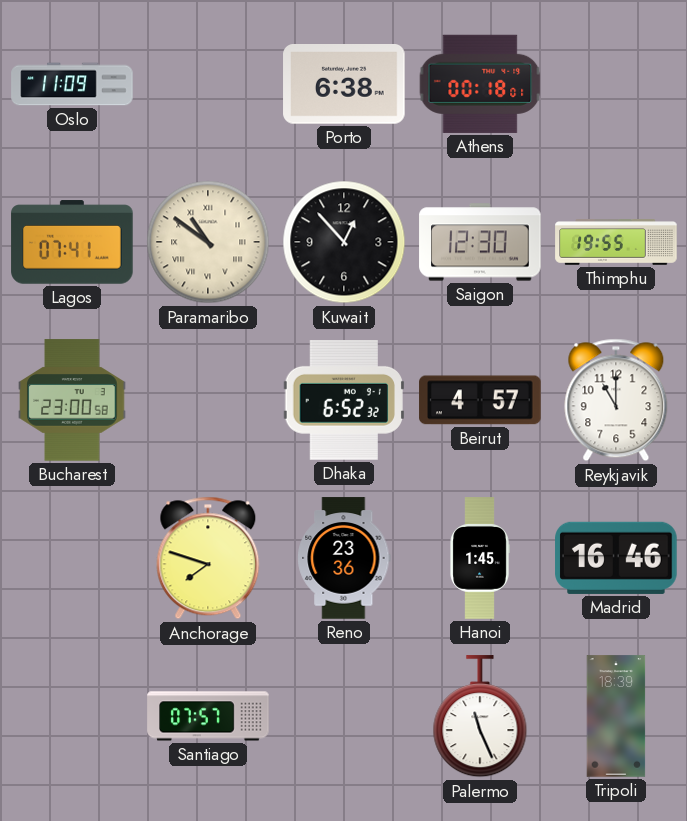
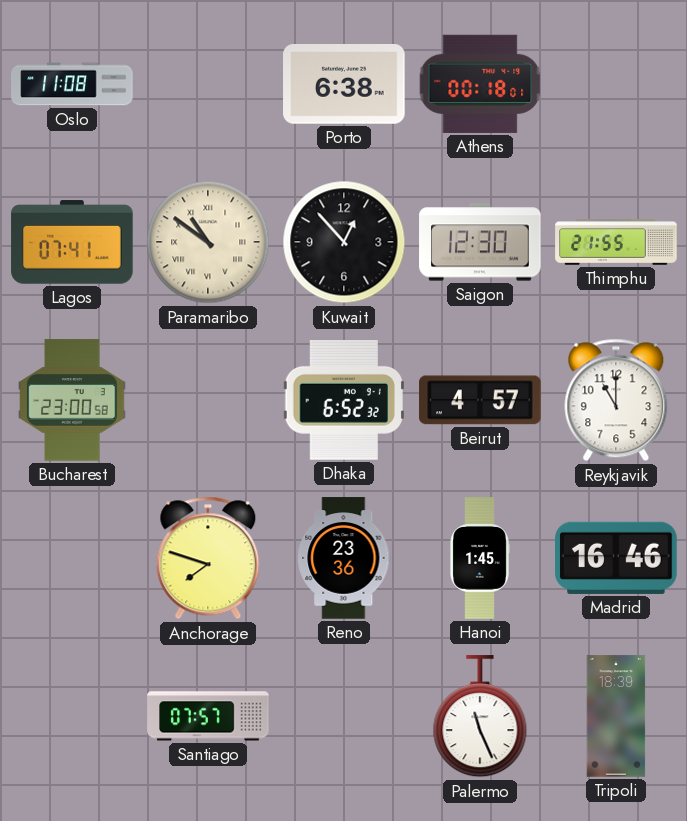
Oslo: 11:09 -> 11:08 (72, 84)
Thimphu: 19:55 -> 21:55 (616, 243)
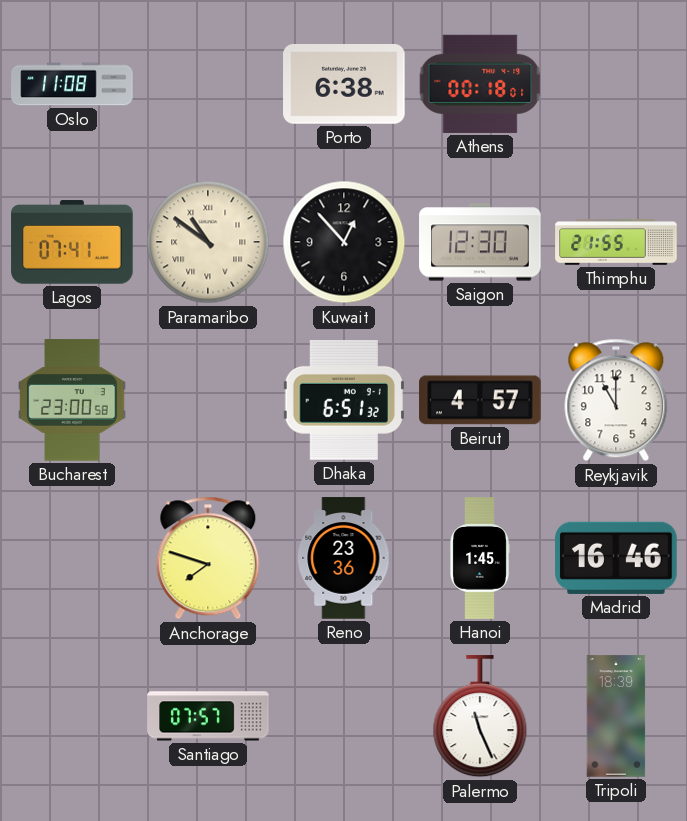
Dhaka: 6:52 -> 6:51 (344, 401)
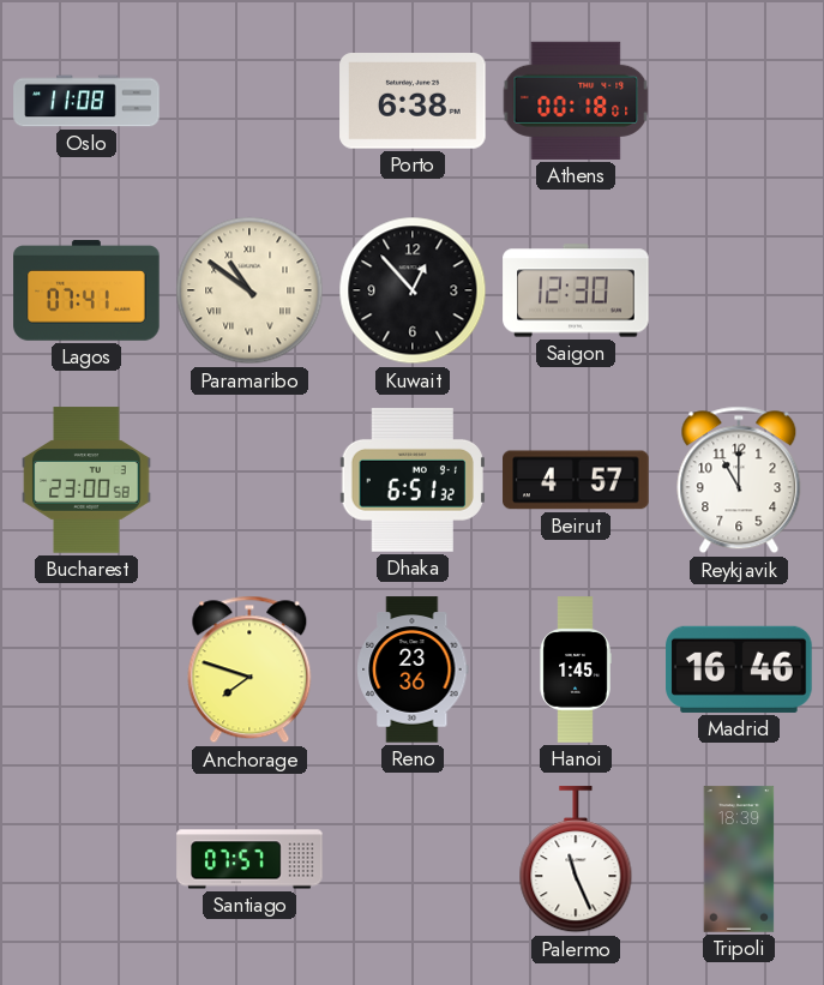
Thimphu: 21:55 -> none (616, 243)
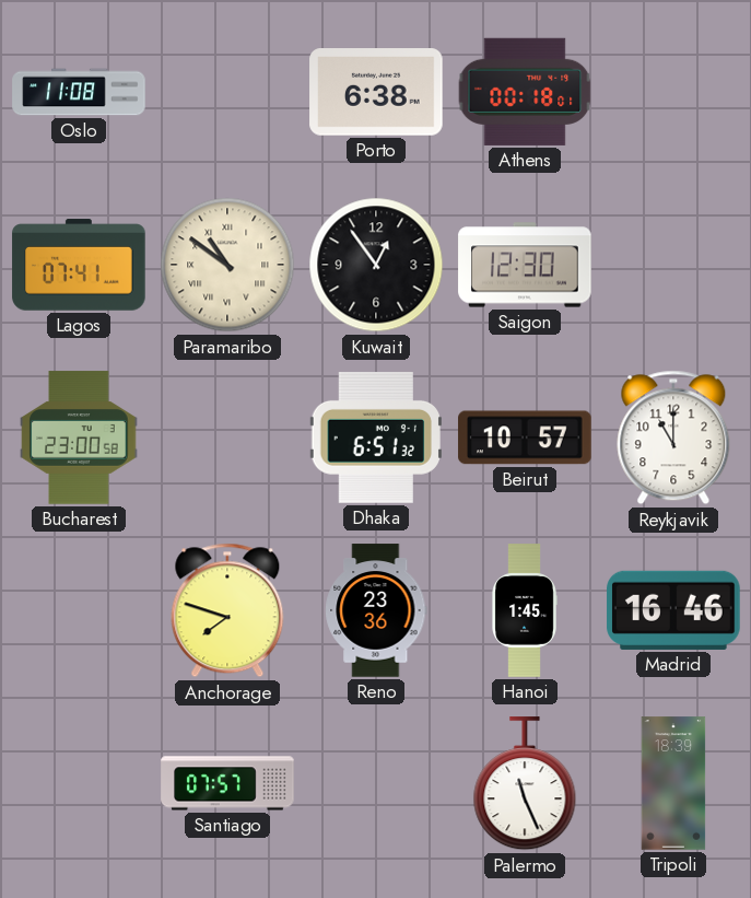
Kuwait: 12:53 -> 12:54 (376, 265)
Beirut: 4:57 -> 10:57 (525, 438)
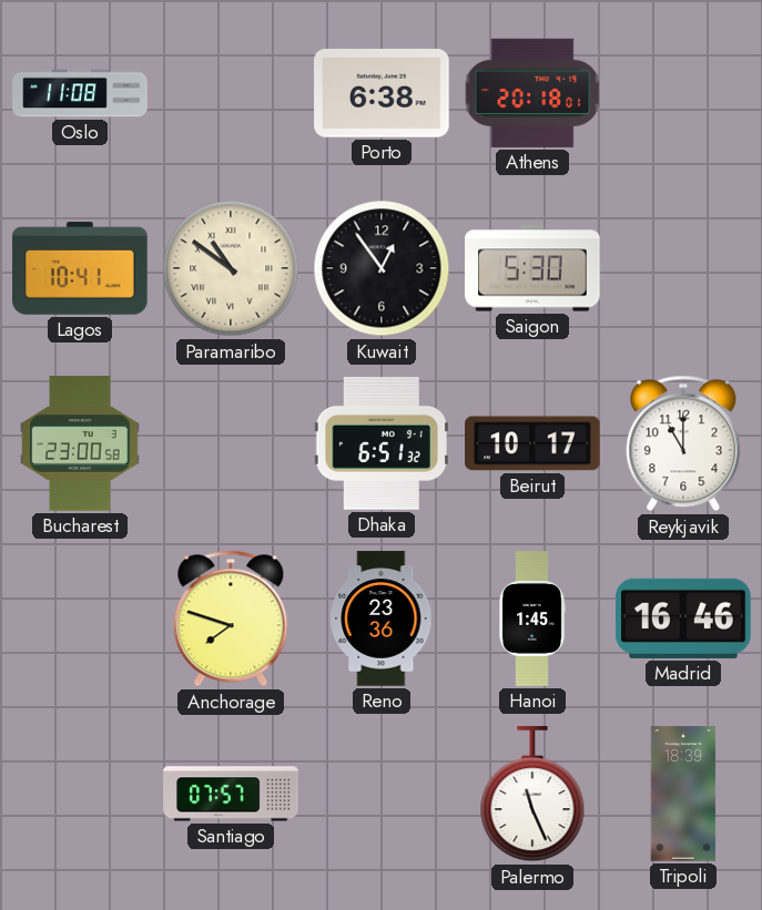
Athens: 00:18 -> 20:18 (532, 93)
Lagos: 07:41 -> 10:41 (80, 268)
Saigon: 12:30 -> 5:30 (532, 268)
Beirut: 10:57 -> 10:17 (532, 443)
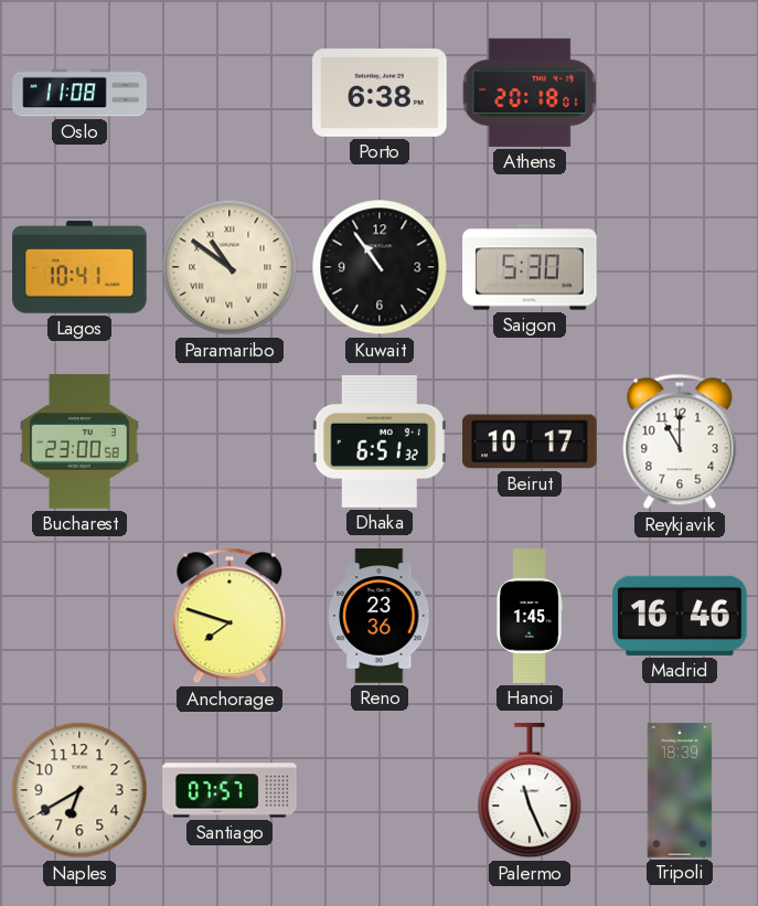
Kuwait: 12:54 -> 10:54 (380, 267)
Naples: none -> 6:40 (79, 790)
